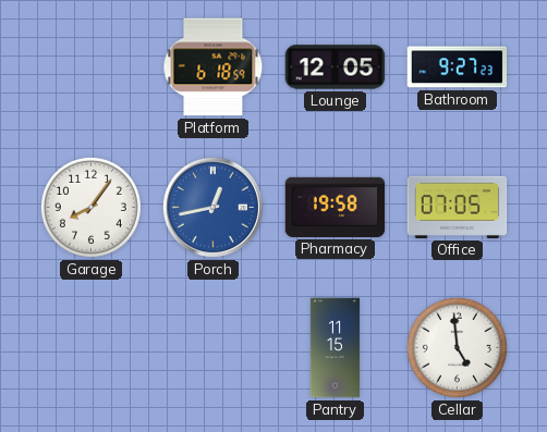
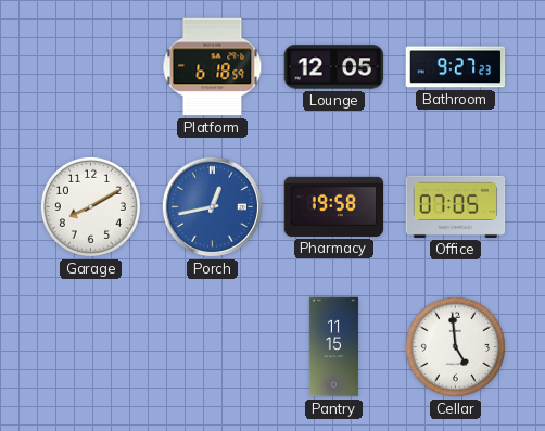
Garage: 8:06 -> 8:10 (90, 206)
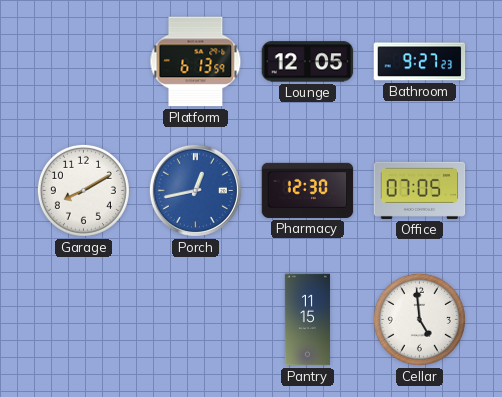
Platform: 6:18 -> 6:13 (196, 62)
Pharmacy: 19:58 -> 12:30 (308, 190)
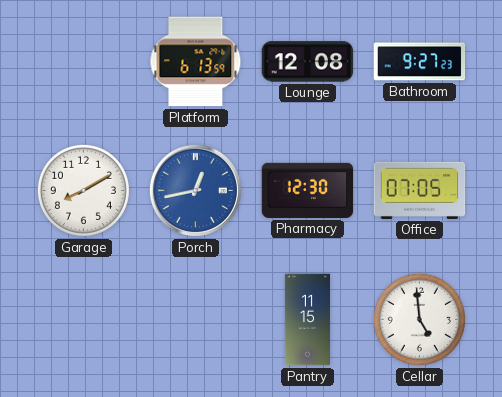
Lounge: 12:05 -> 12:08 (308, 62)
